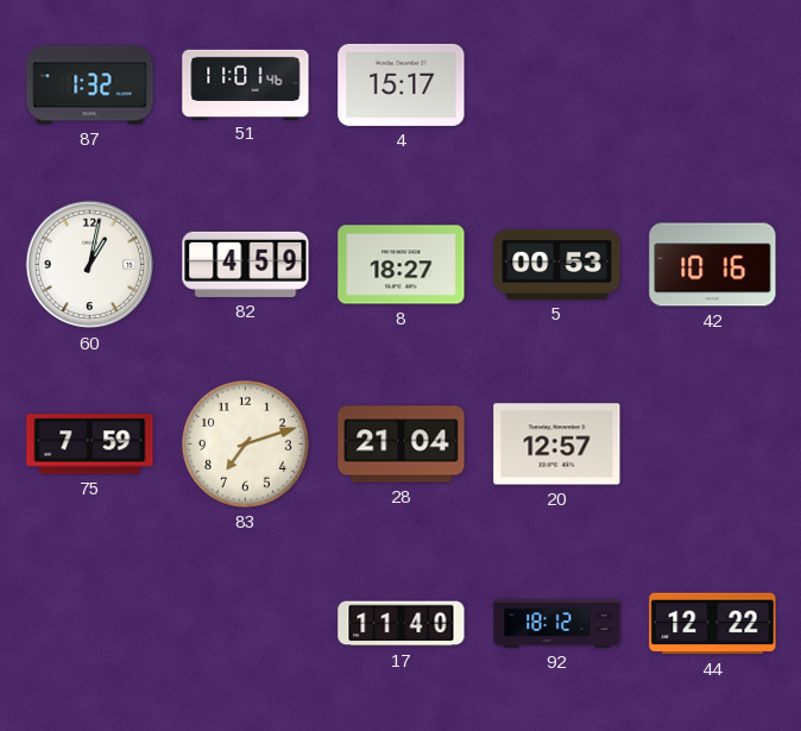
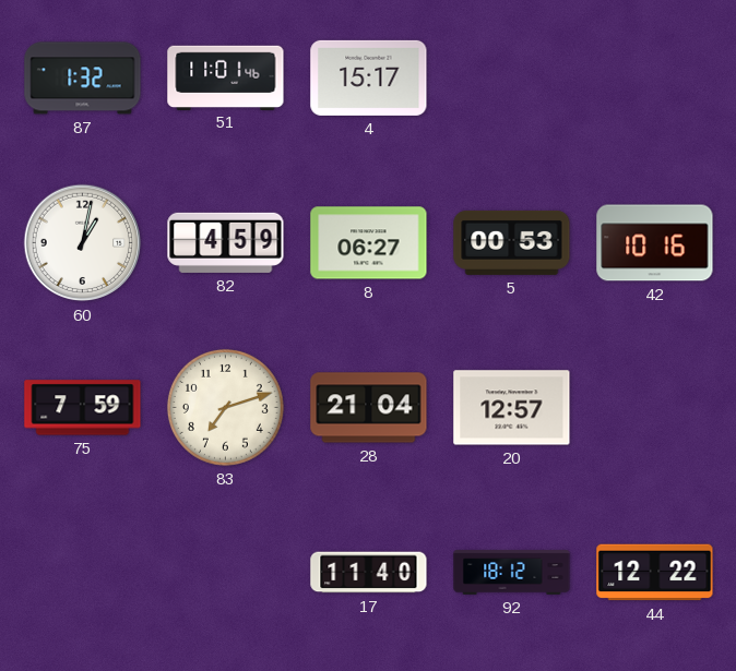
8: 18:27 -> 06:27 (369, 243)
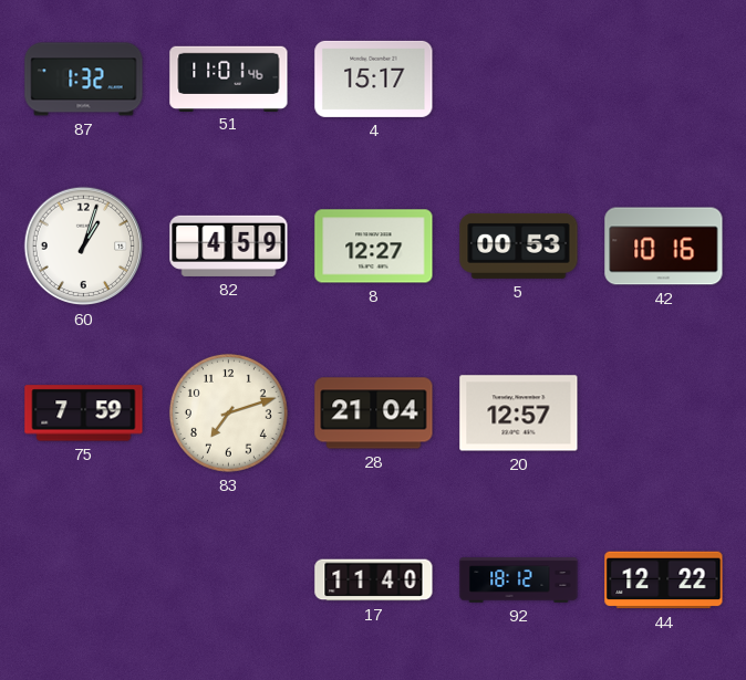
60: 1:02 -> 1:03 (84, 247)
8: 06:27 -> 12:27 (374, 247)
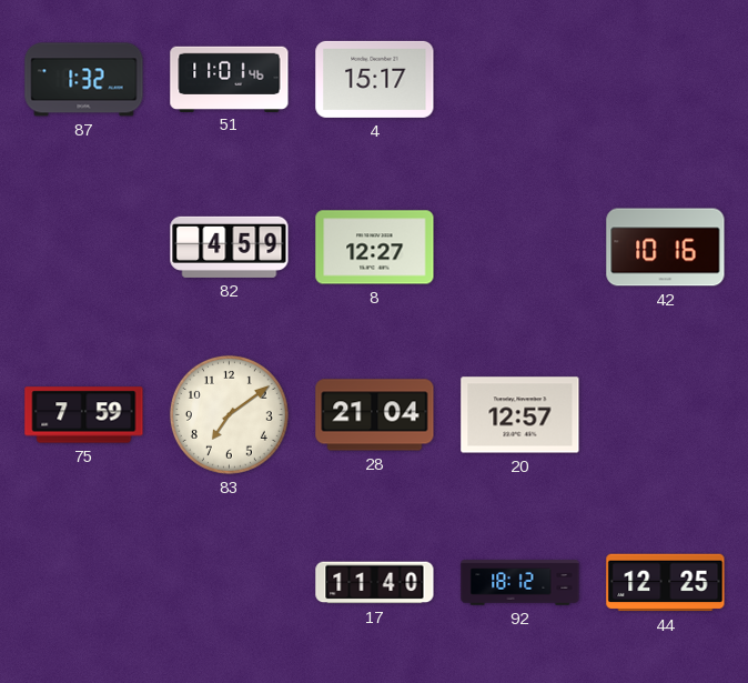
60: 1:03 -> none (84, 247)
5: 00:53 -> none (519, 245)
83: 7:12 -> 7:09 (229, 414)
44: 12:22 -> 12:25 (666, 583)
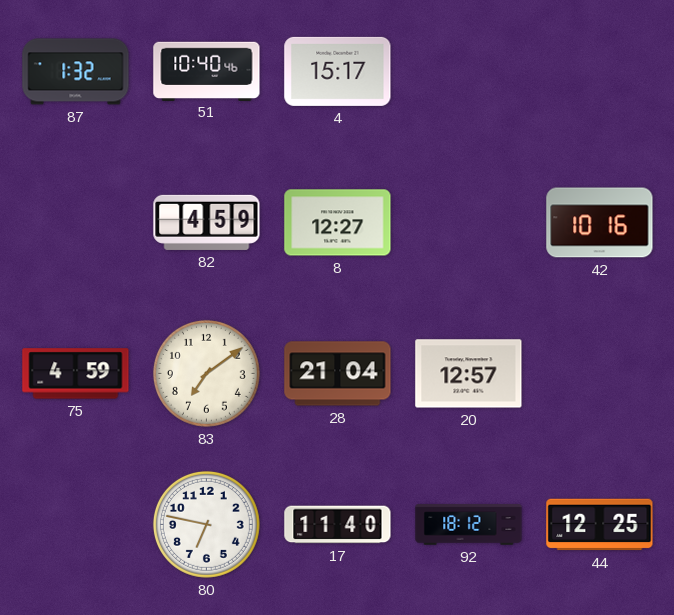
51: 11:01 -> 10:40 (207, 71)
75: 7:59 -> 4:59 (76, 374)
80: none -> 6:47 (206, 524)
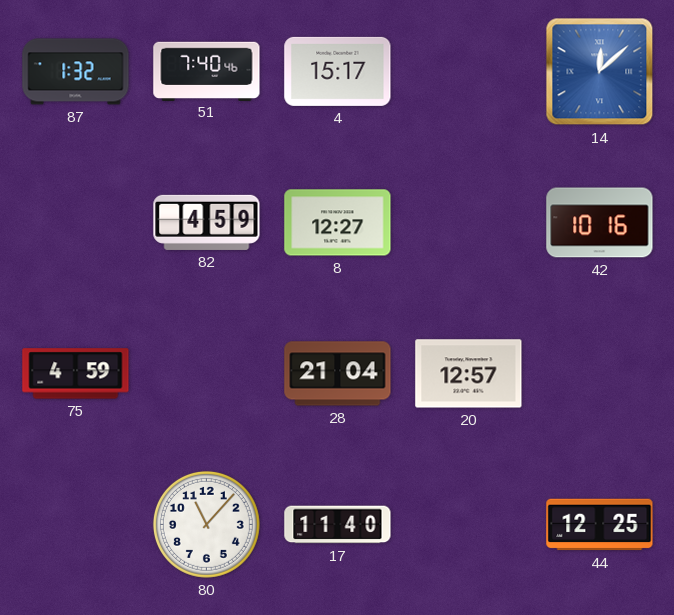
51: 10:40 -> 7:40 (207, 71)
14: none -> 12:08 (600, 72)
83: 7:09 -> none (206, 373)
80: 6:47 -> 11:07 (206, 524)
92: 18:12 -> none (469, 525)
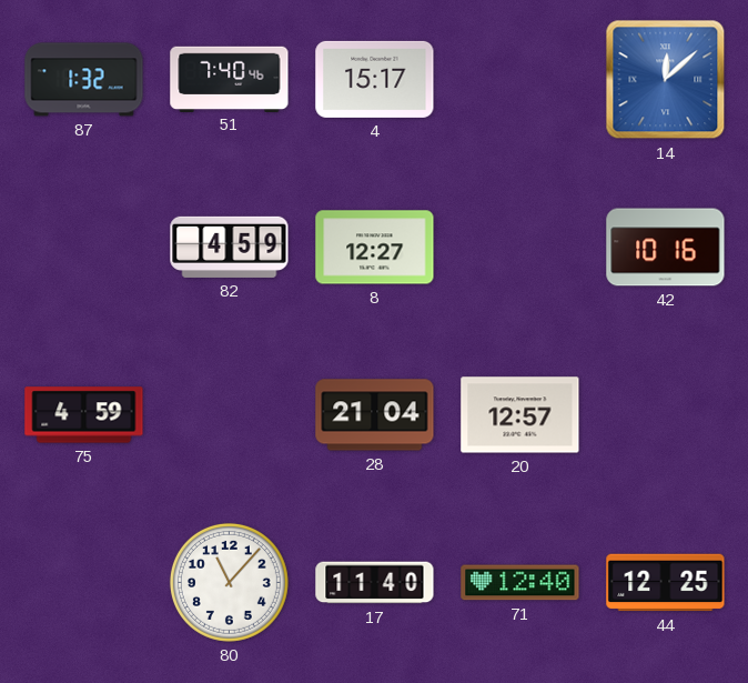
71: none -> 12:40 (520, 583)
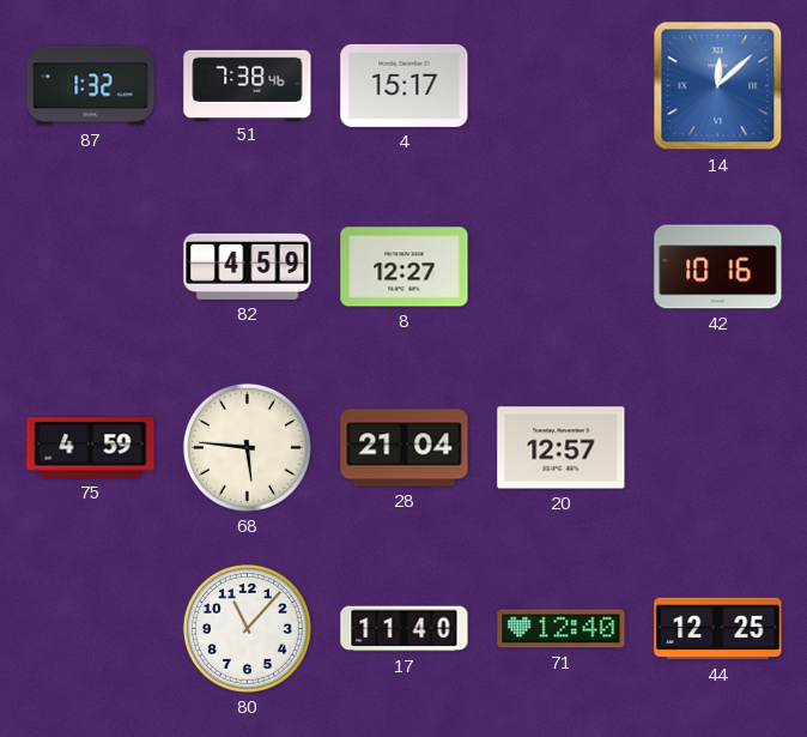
51: 7:40 -> 7:38 (248, 85)
68: none -> 5:46 (247, 447)
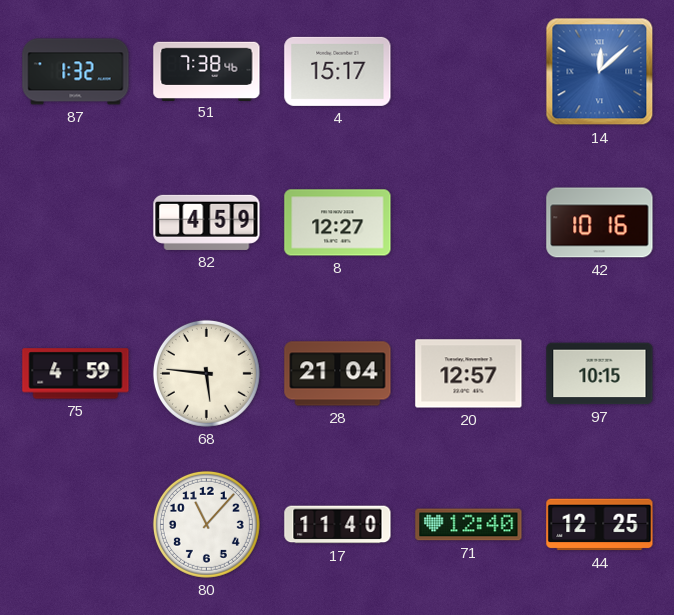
97: none -> 10:15 (600, 374)
